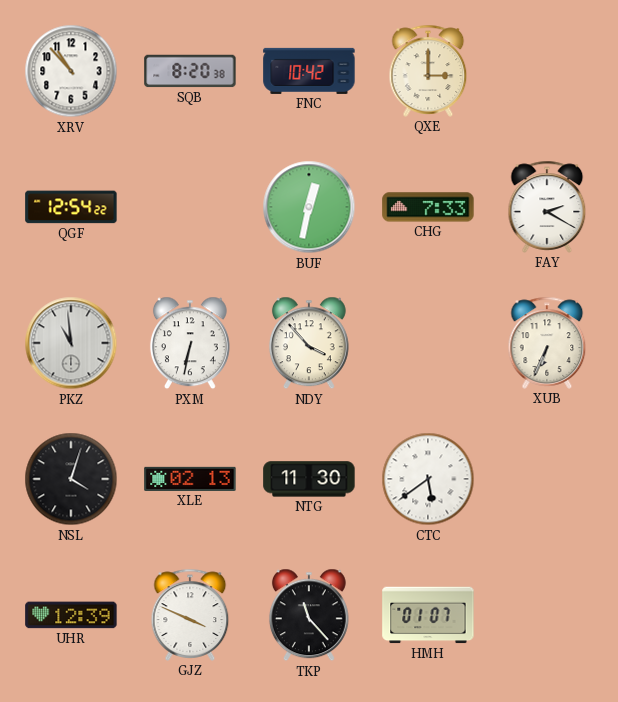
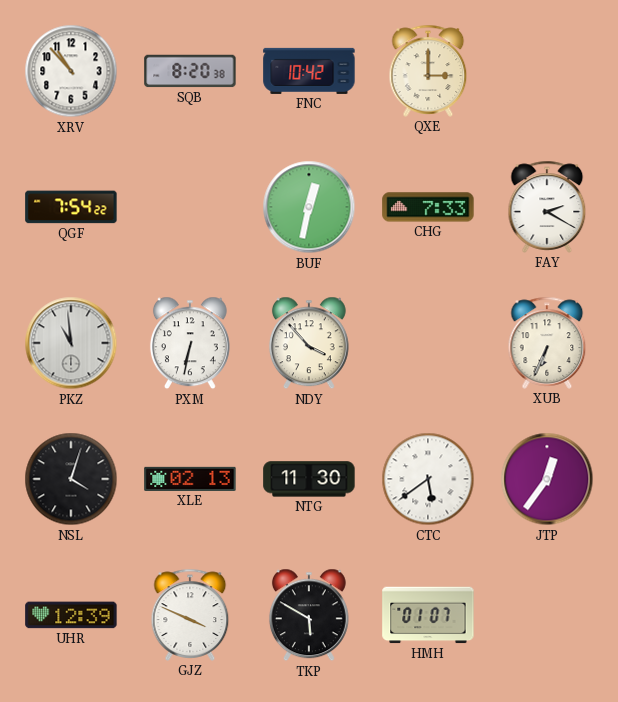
QGF: 12:54 -> 7:54 (71, 207)
JTP: none -> 12:36 (547, 479)
TKP: 11:23 -> 5:50 (309, 615)
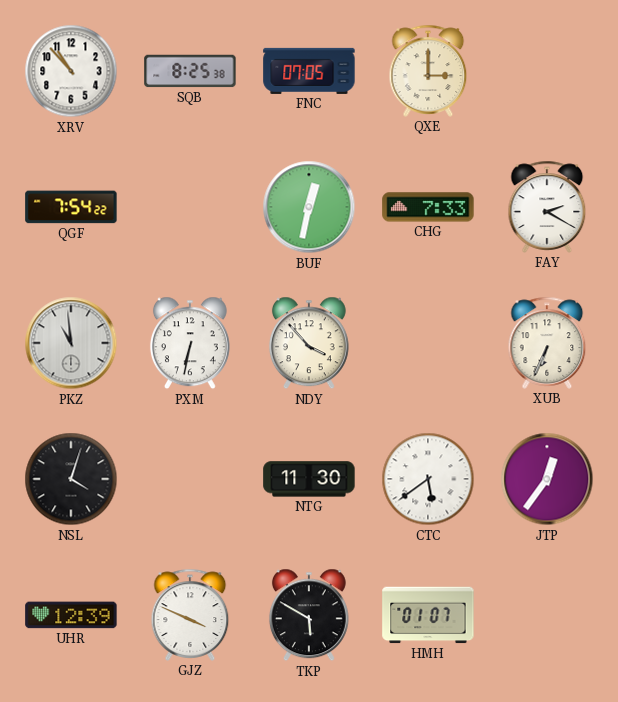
SQB: 8:20 -> 8:25 (190, 71)
FNC: 10:42 -> 07:05 (309, 71)
XLE: 02:13 -> none (190, 479)
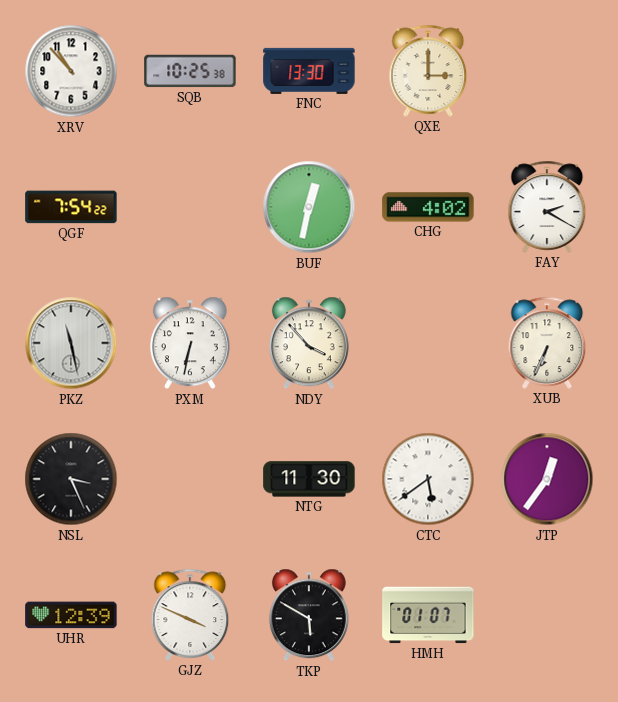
SQB: 8:25 -> 10:25 (190, 71)
FNC: 07:05 -> 13:30 (309, 71)
CHG: 7:33 -> 4:02 (428, 207)
PKZ: 10:59 -> 11:28 (71, 343)
NSL: 4:03 -> 3:26 (71, 479)
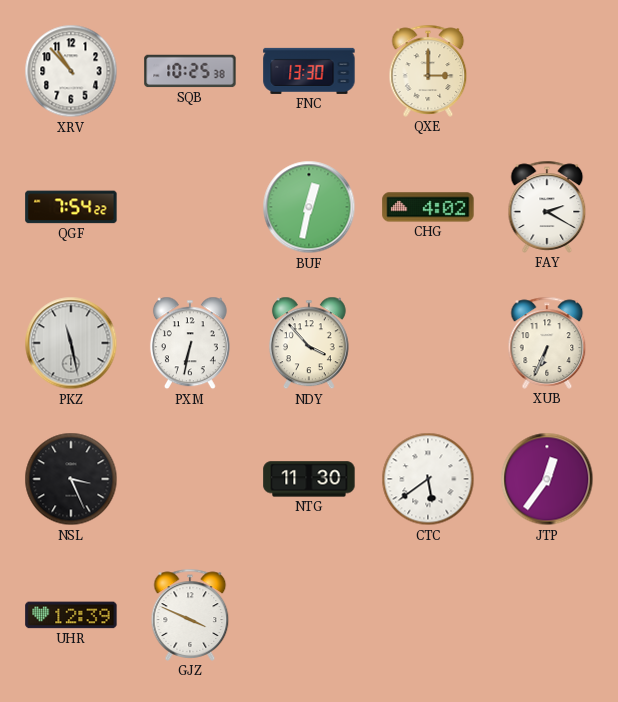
TKP: 5:50 -> none (309, 615)
HMH: 01:07 -> none (428, 615)
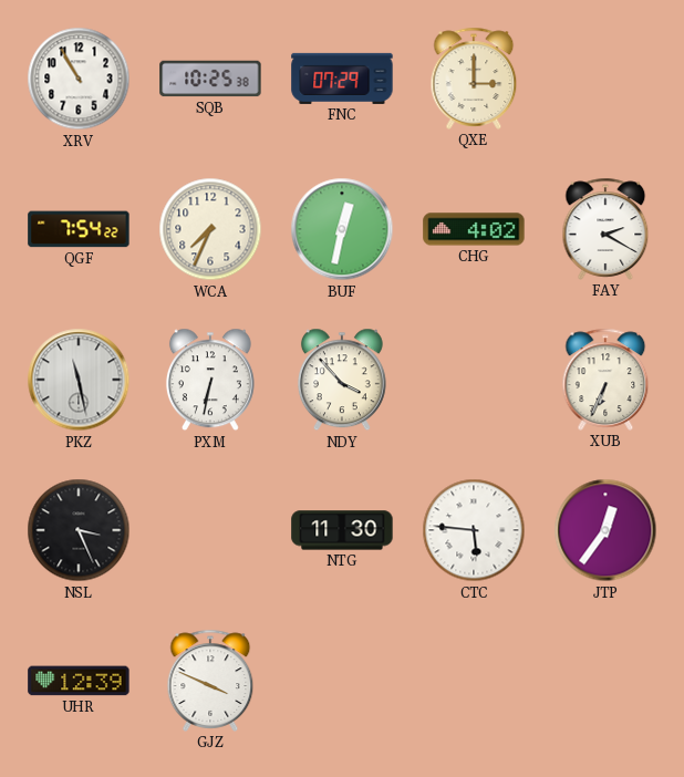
XRV: 10:53 -> 10:55 (79, 79)
FNC: 13:30 -> 07:29 (342, 79)
WCA: none -> 7:34 (210, 229)
CTC: 5:39 -> 5:46 (474, 530)
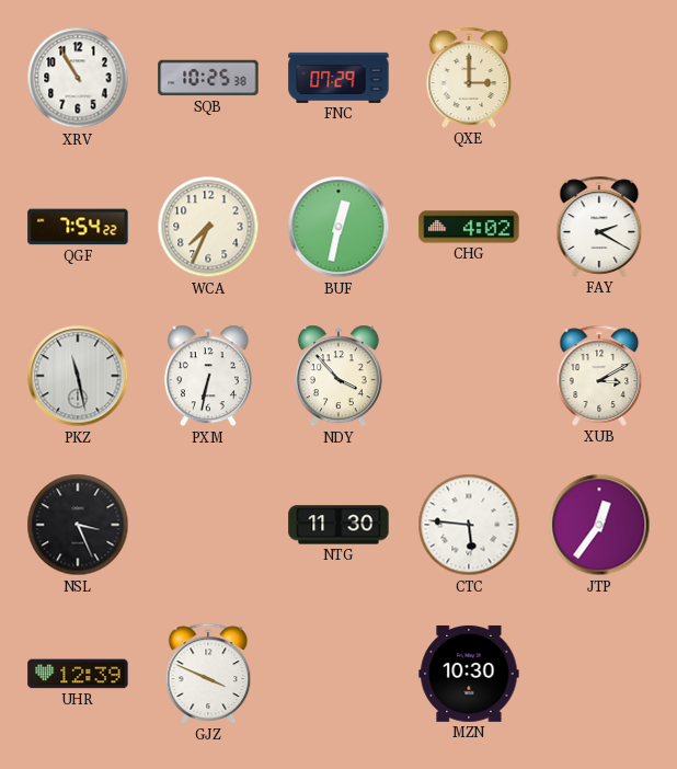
XUB: 6:34 -> 3:10 (599, 376)
MZN: none -> 10:30 (469, 674)
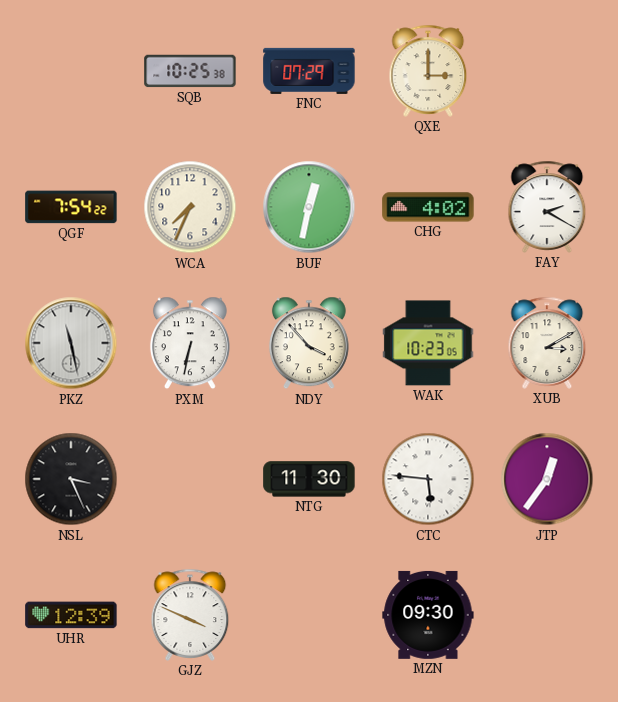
XRV: 10:55 -> none (78, 78)
WAK: none -> 10:23 (428, 343)
MZN: 10:30 -> 09:30 (428, 615)
